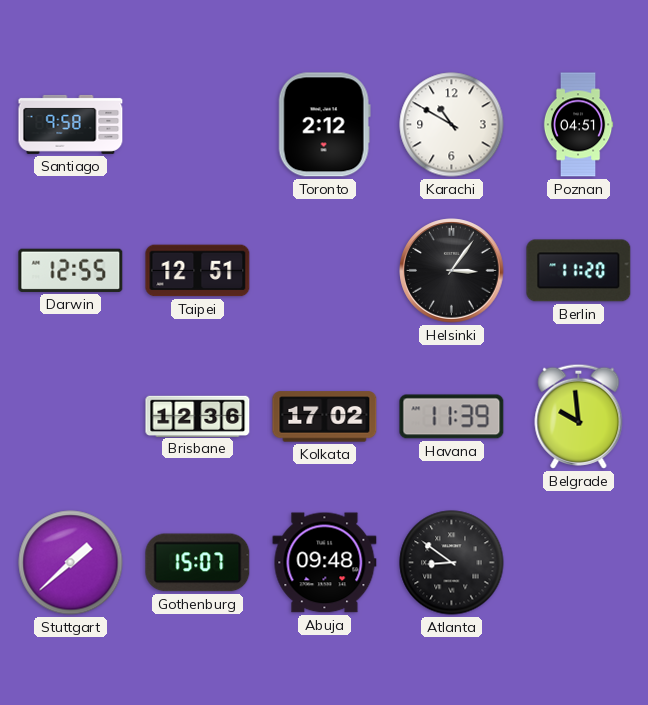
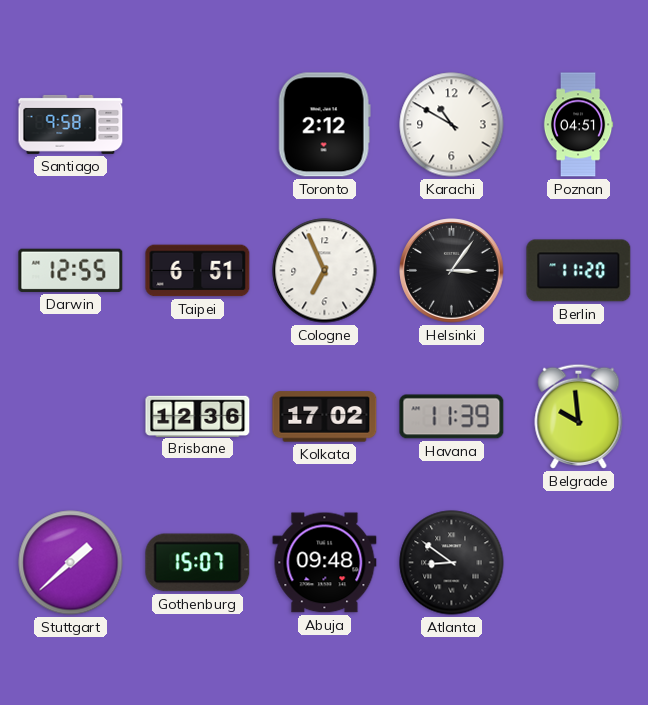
Taipei: 12:51 -> 6:51 (198, 271)
Cologne: none -> 6:56 (325, 271)
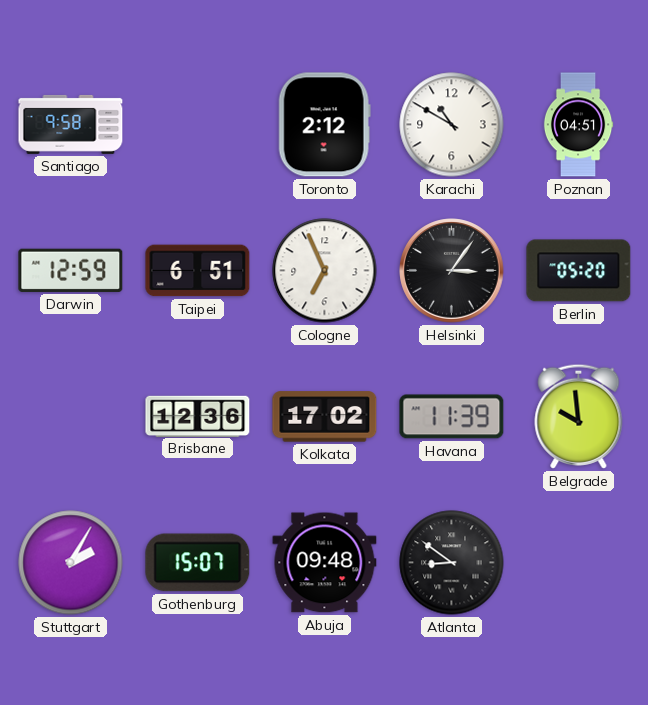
Darwin: 12:55 -> 12:59 (71, 270)
Berlin: 11:20 -> 05:20 (579, 271)
Stuttgart: 1:38 -> 2:05 (71, 563)
